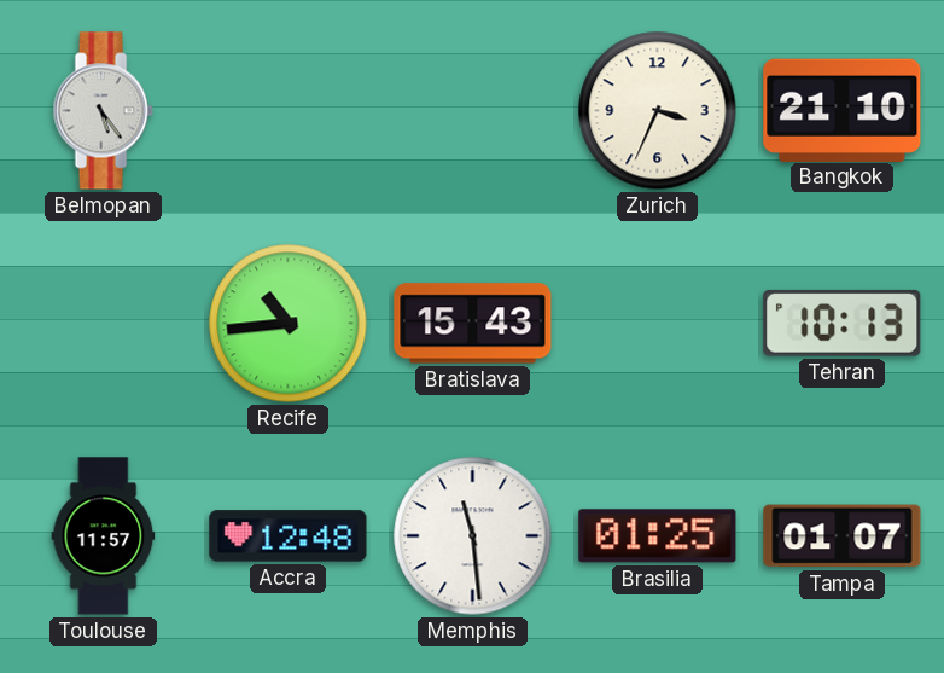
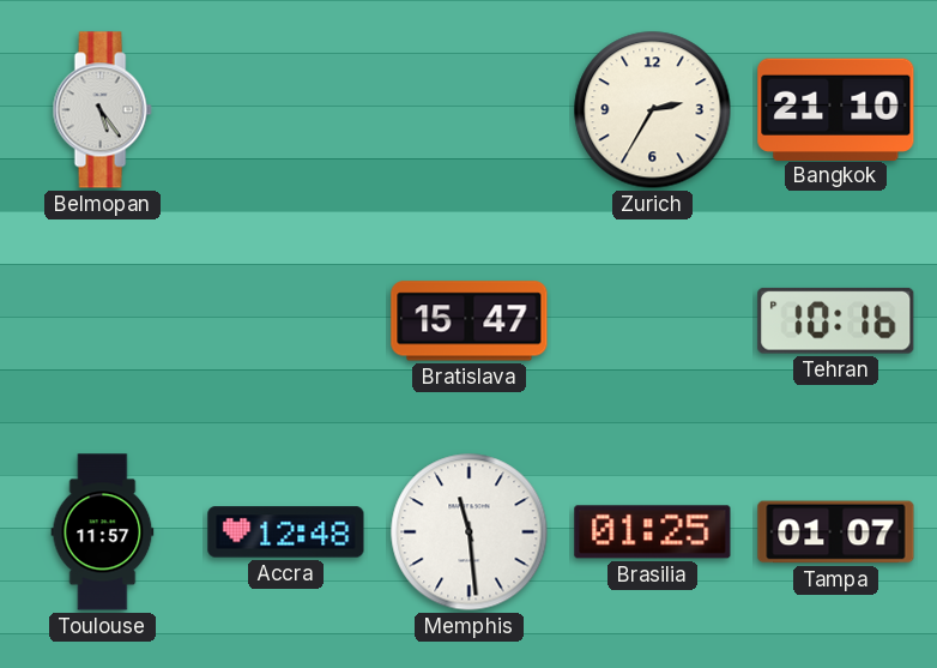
Zurich: 3:34 -> 2:35 (653, 110)
Recife: 10:44 -> none (289, 324)
Bratislava: 15:43 -> 15:47 (470, 321)
Tehran: 10:13 -> 10:16 (836, 320)
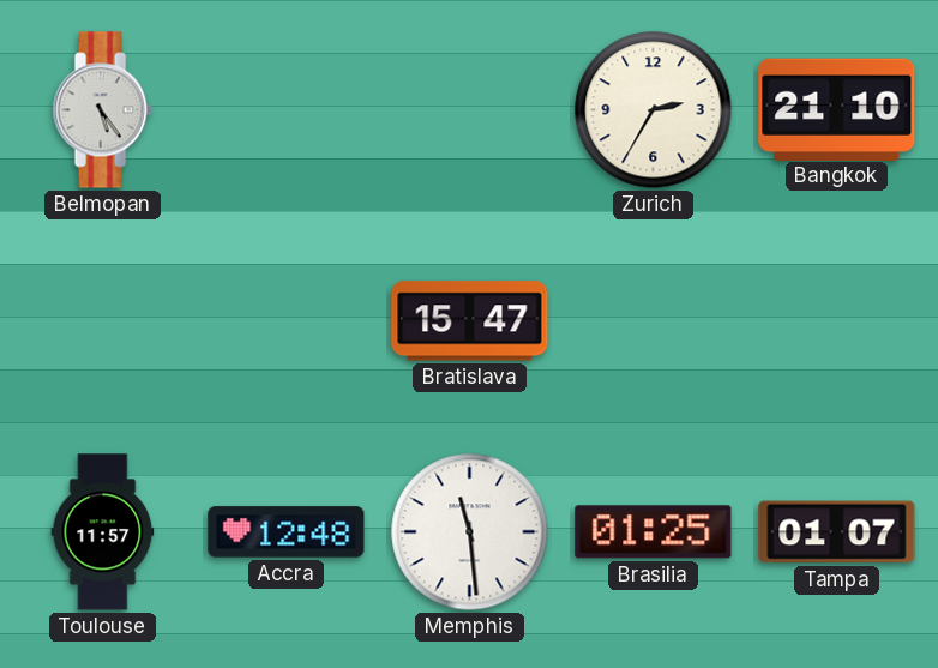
Tehran: 10:16 -> none (836, 320)
